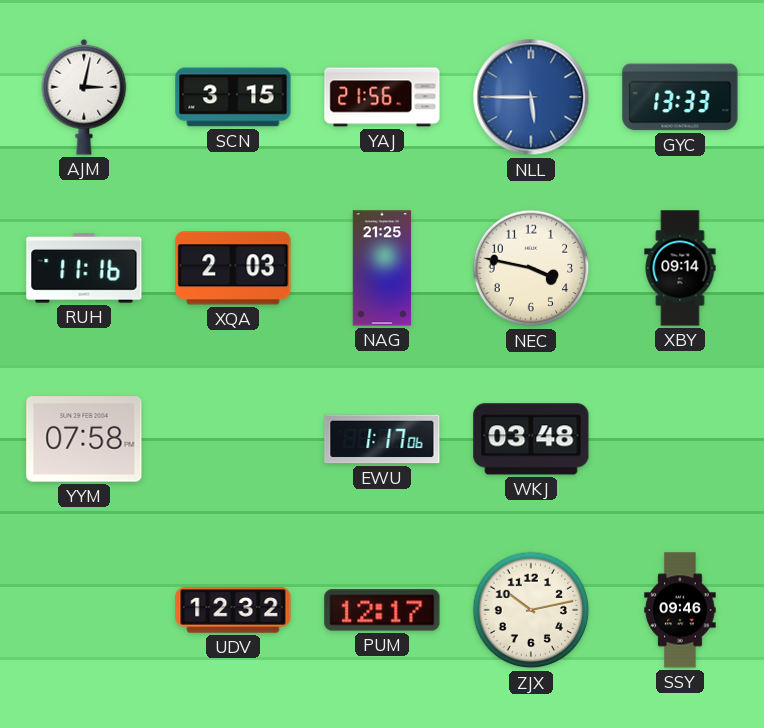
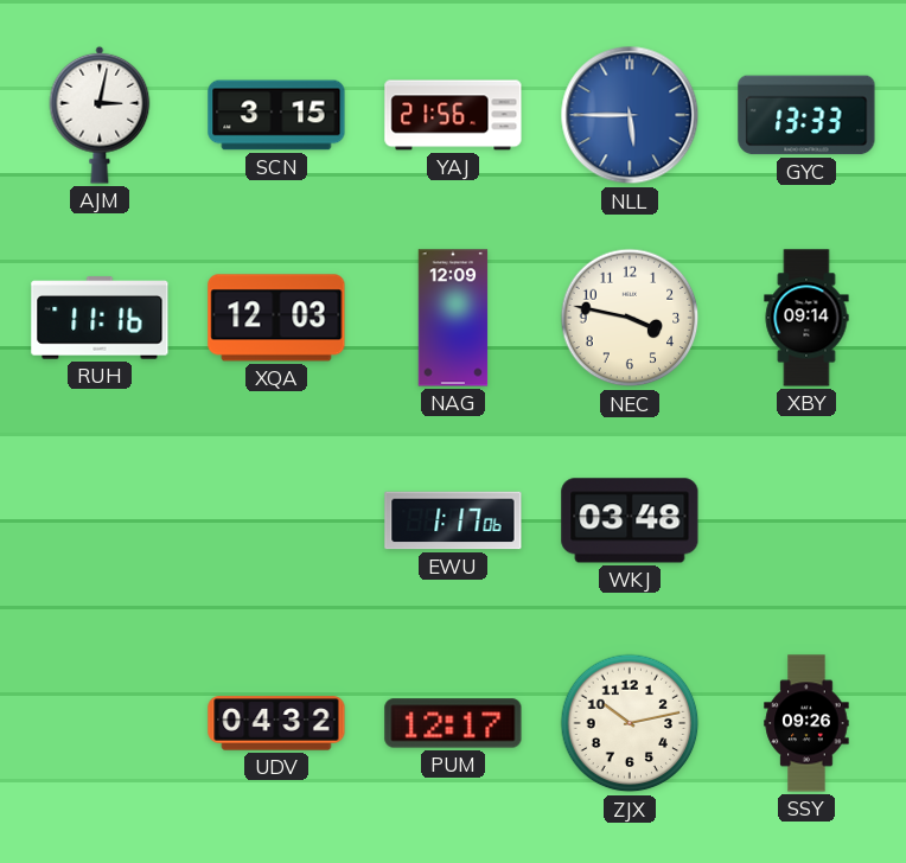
XQA: 2:03 -> 12:03 (276, 318)
NAG: 21:25 -> 12:09 (453, 318)
YYM: 07:58 -> none (84, 439)
UDV: 12:32 -> 04:32 (276, 723)
SSY: 09:46 -> 09:26 (806, 723)
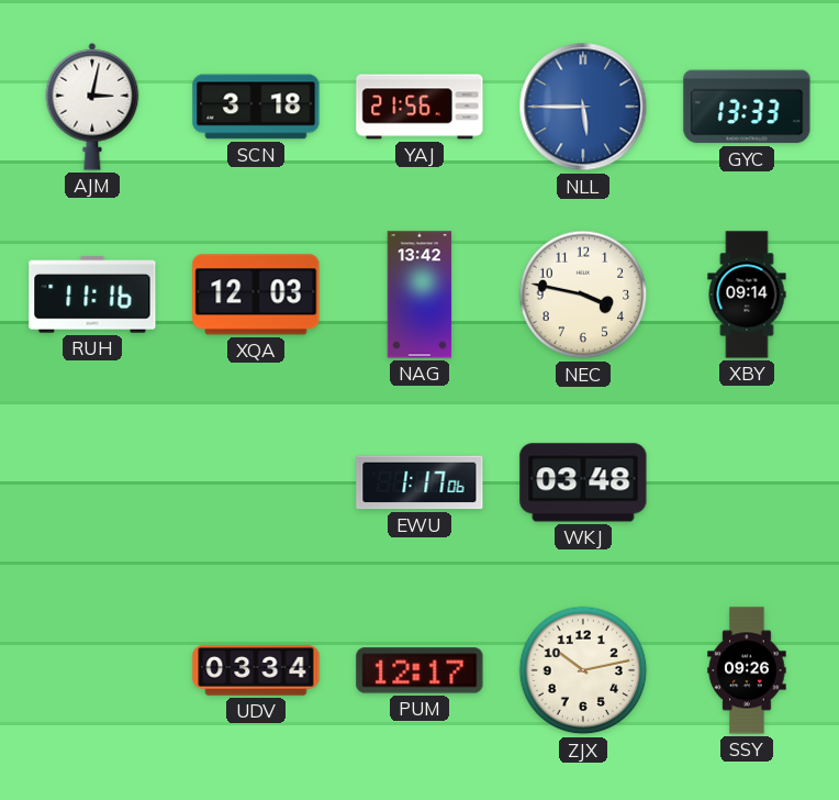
SCN: 3:15 -> 3:18 (256, 107)
NAG: 12:09 -> 13:42 (419, 295)
UDV: 04:32 -> 03:34 (256, 670)
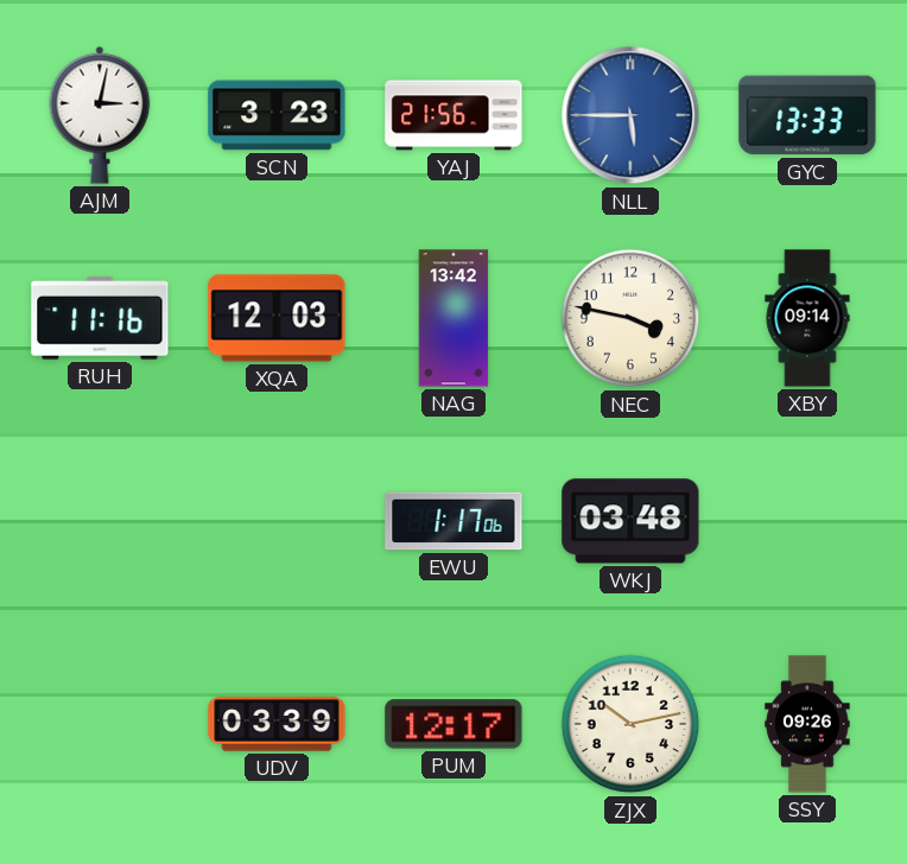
SCN: 3:18 -> 3:23 (277, 115)
UDV: 03:34 -> 03:39 (277, 724)
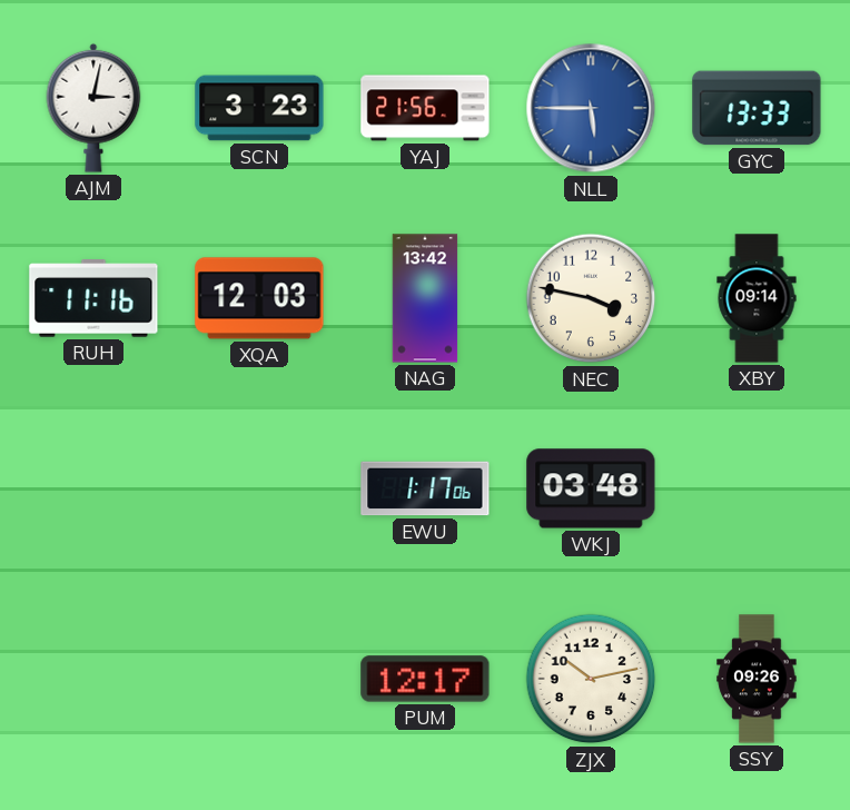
UDV: 03:39 -> none (277, 724)
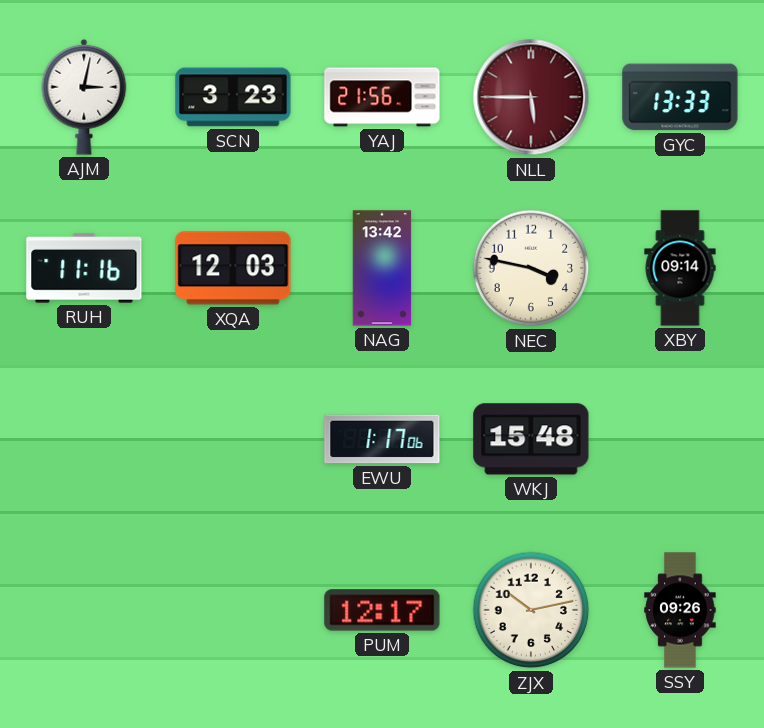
NLL dial: blue -> burgundy (531, 97)
WKJ: 03:48 -> 15:48 (531, 439)
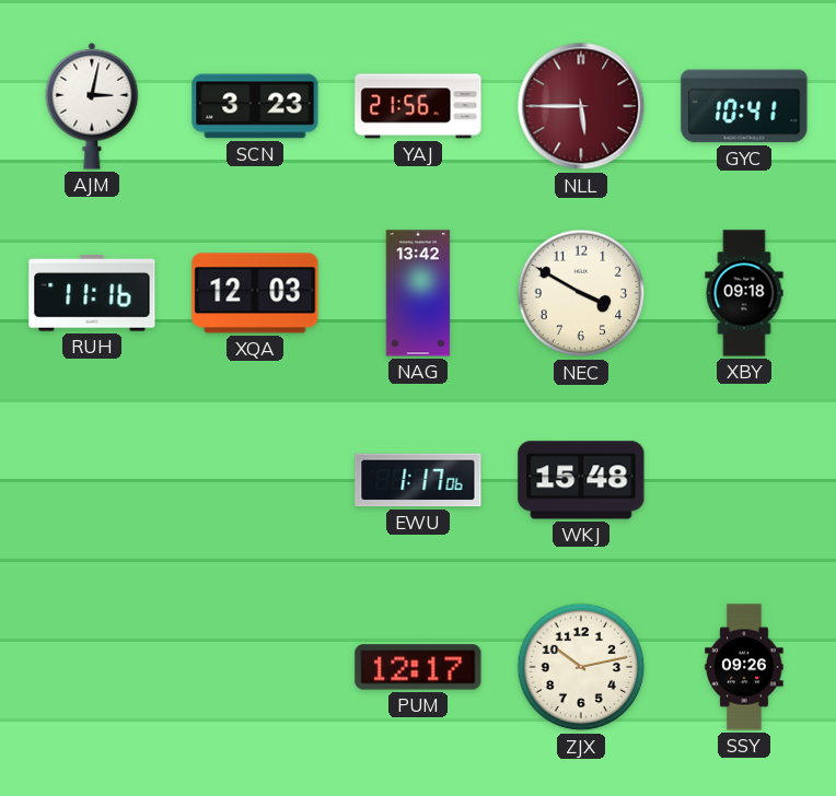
GYC: 13:33 -> 10:41 (744, 106)
NEC: 3:47 -> 3:50 (581, 293)
XBY: 09:14 -> 09:18 (744, 293)
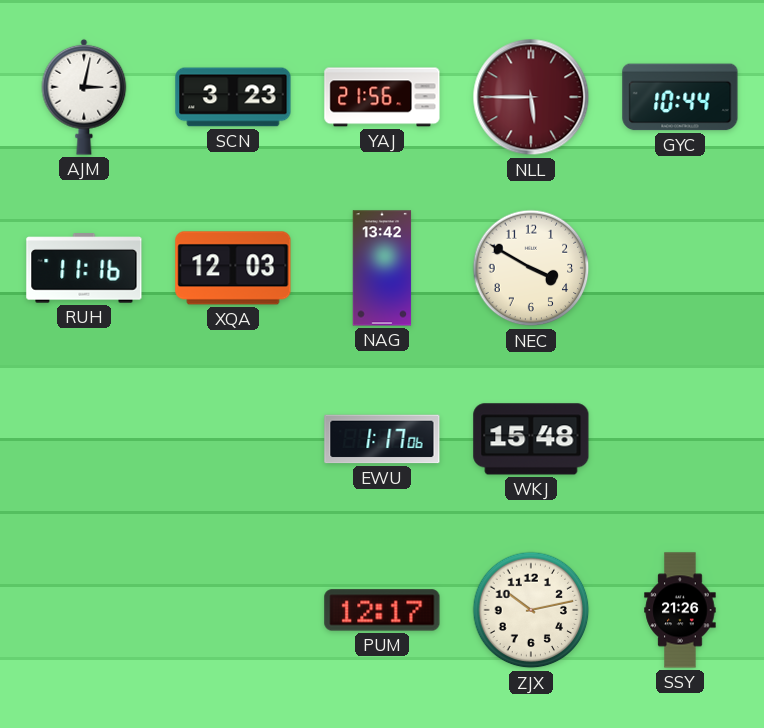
GYC: 10:41 -> 10:44 (680, 97)
XBY: 09:18 -> none (744, 293)
SSY: 09:26 -> 21:26 (680, 610)
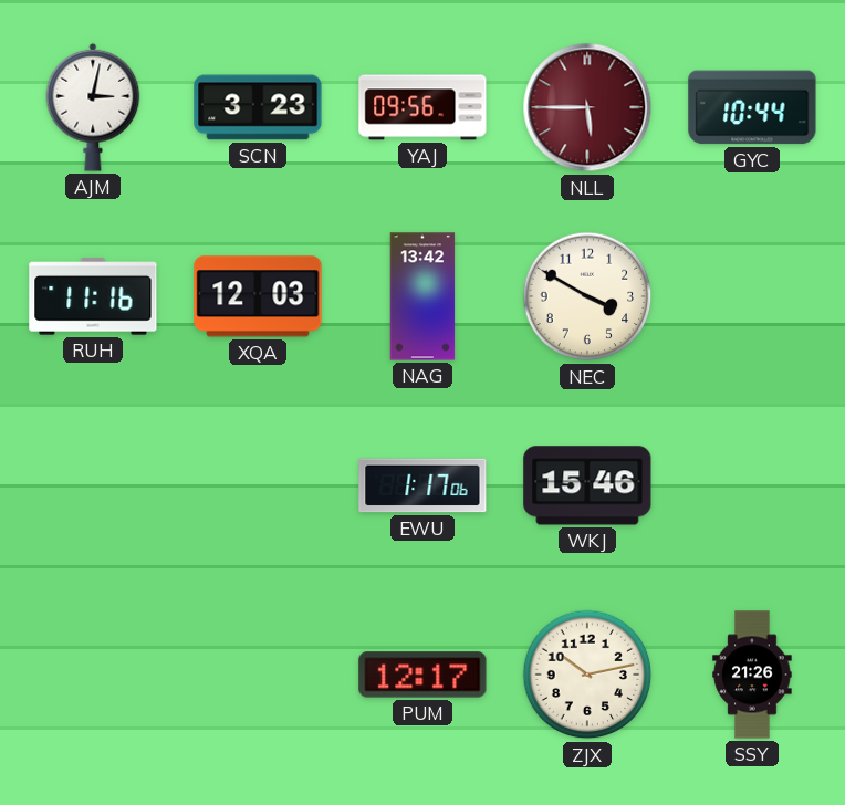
YAJ: 21:56 -> 09:56 (422, 107)
WKJ: 15:48 -> 15:46 (587, 485)
